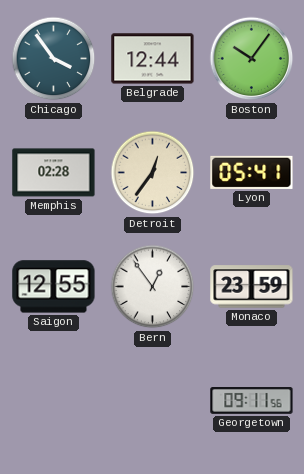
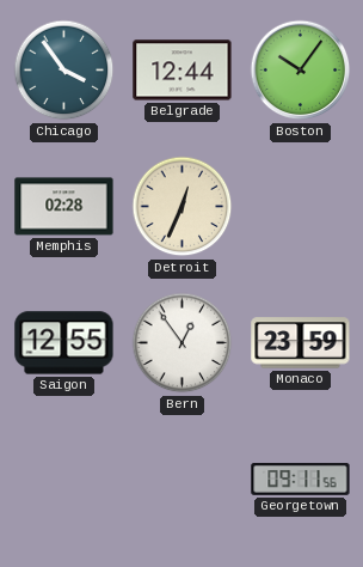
Detroit: 12:36 -> 12:34 (183, 207)
Lyon: 05:41 -> none (252, 172)
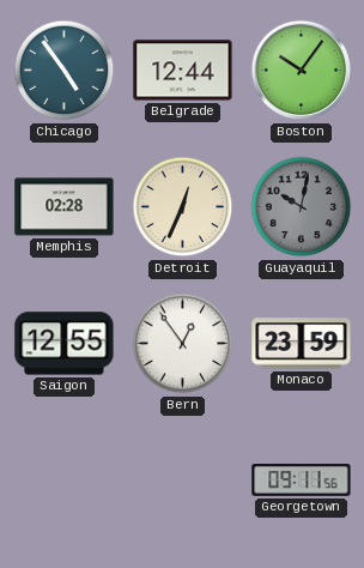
Chicago: 3:54 -> 4:54 (65, 71)
Guayaquil: none -> 10:02 (302, 207)
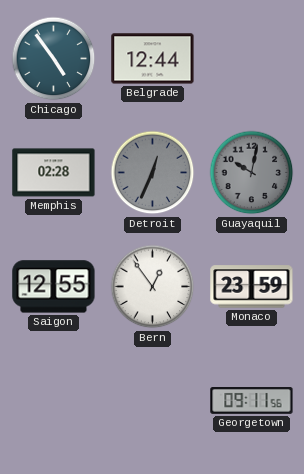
Boston: 10:06 -> none (302, 71)
Detroit dial: cream -> grey (153, 173)
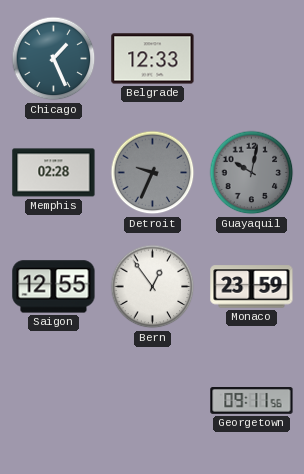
Chicago: 4:54 -> 1:26 (54, 59)
Belgrade: 12:44 -> 12:33 (153, 59)
Detroit: 12:34 -> 9:34 (153, 173)
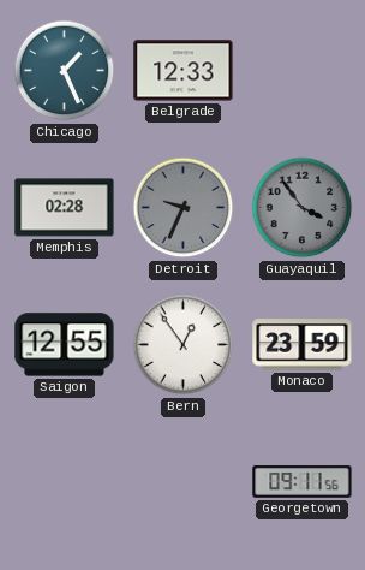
Guayaquil: 10:02 -> 3:54 (303, 208)
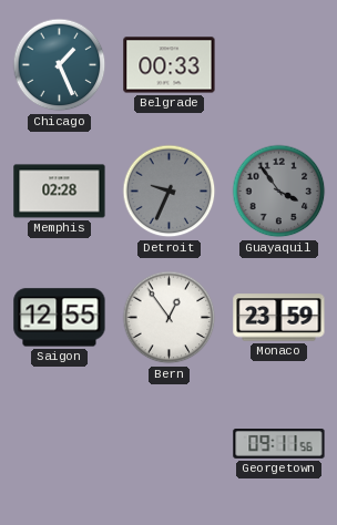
Belgrade: 12:33 -> 00:33 (170, 65)
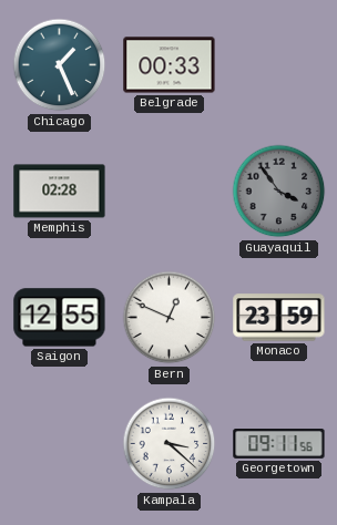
Detroit: 9:34 -> none (170, 192)
Bern: 12:54 -> 12:49 (170, 318)
Kampala: none -> 3:22 (170, 444)
